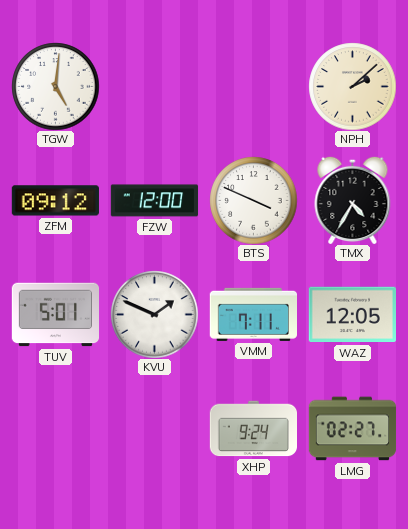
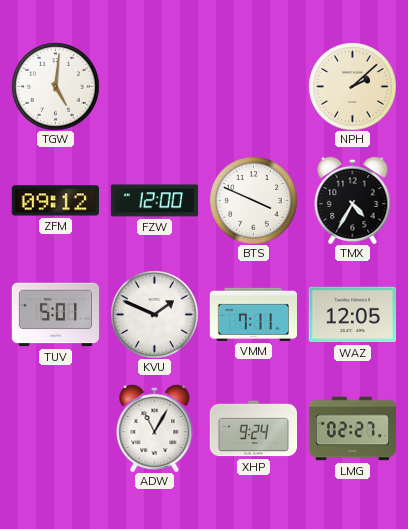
ADW: none -> 11:05 (155, 428)
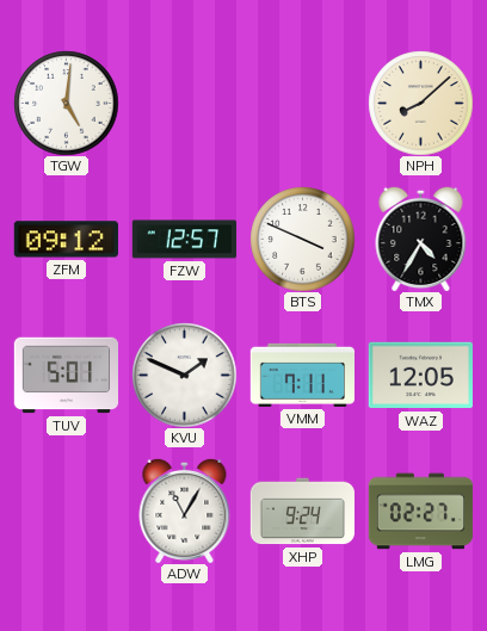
NPH: 2:08 -> 8:08 (420, 103)
FZW: 12:00 -> 12:57 (184, 240)
